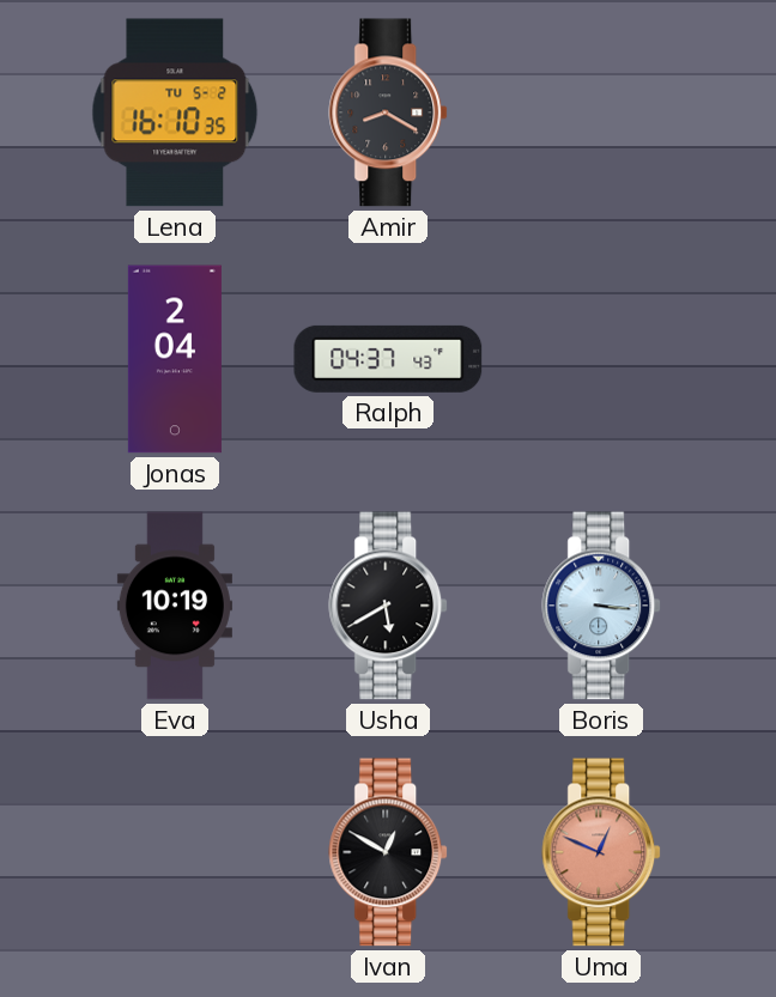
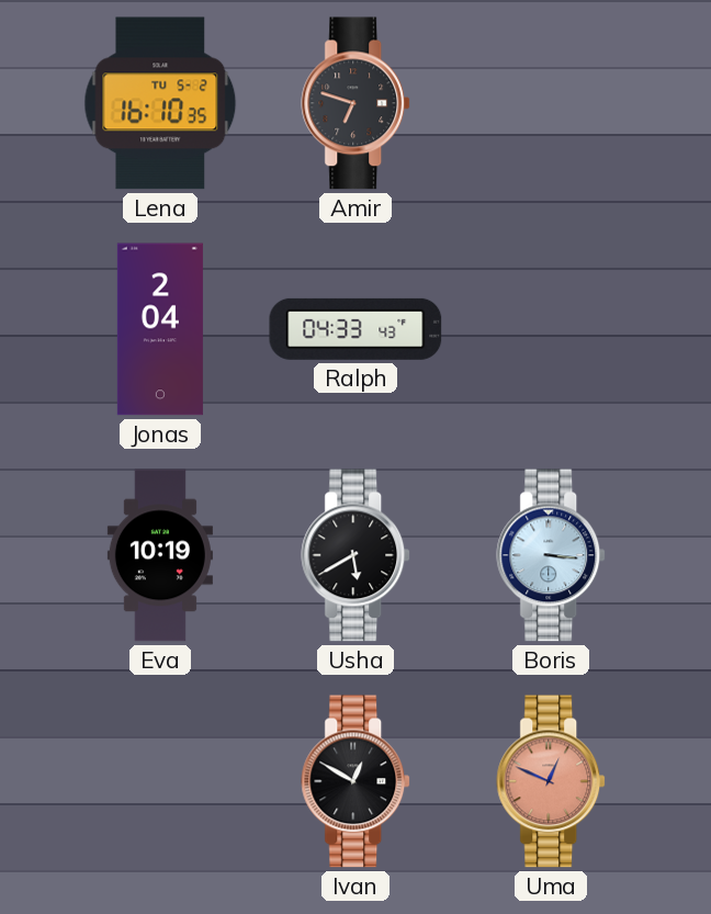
Amir: 8:20 -> 6:48 (357, 103)
Ralph: 04:37 -> 04:33 (356, 329)
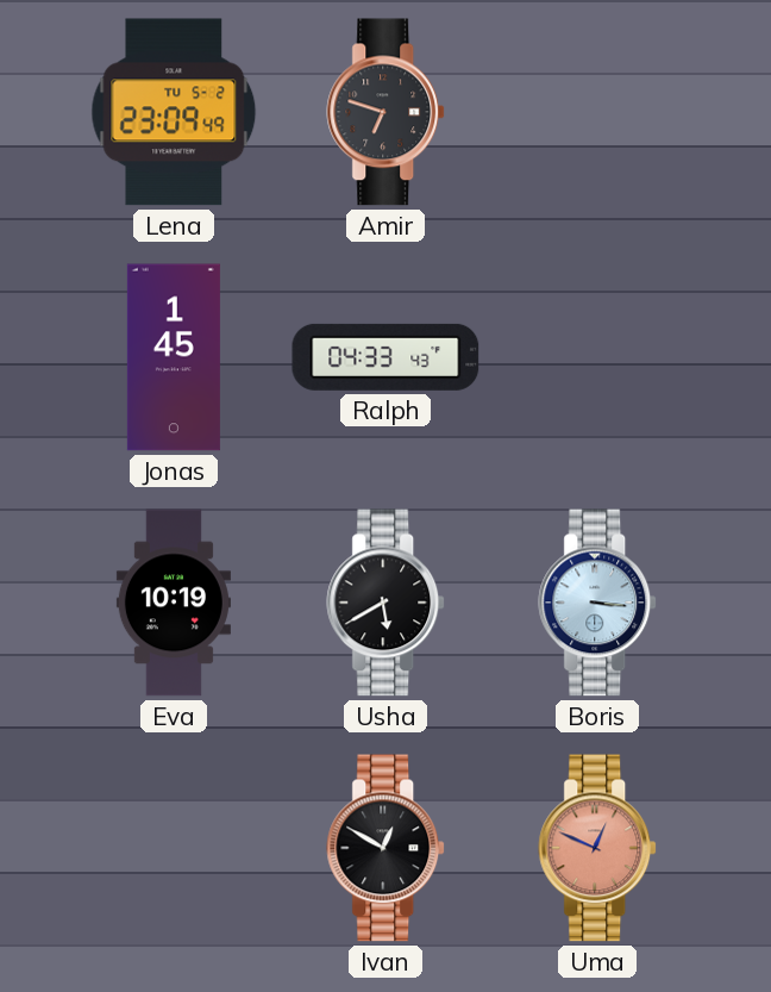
Lena: 16:10 -> 23:09 (174, 112)
Jonas: 2:04 -> 1:45 (174, 357)
